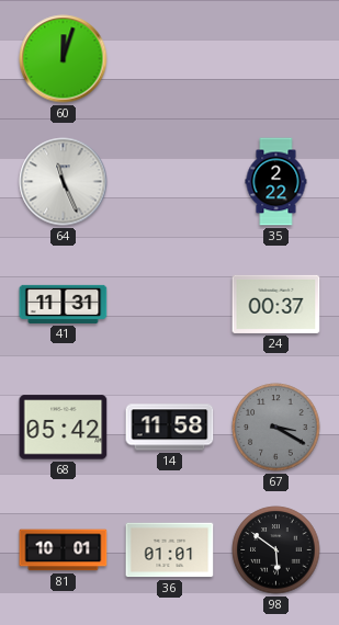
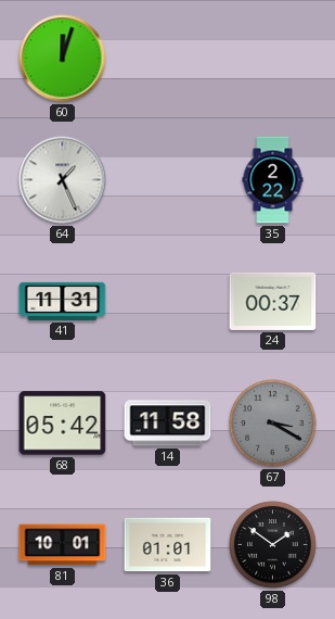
64: 11:26 -> 1:26 (63, 180)
98: 5:51 -> 1:51 (273, 545)
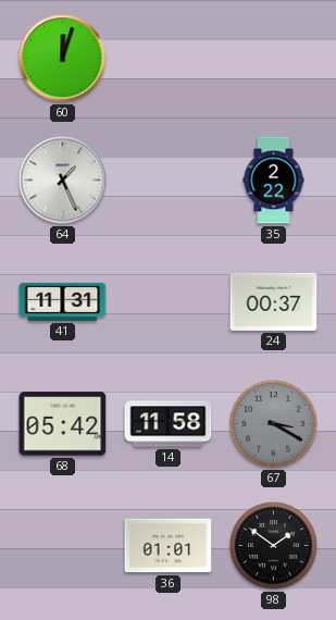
81: 10:01 -> none (63, 545)
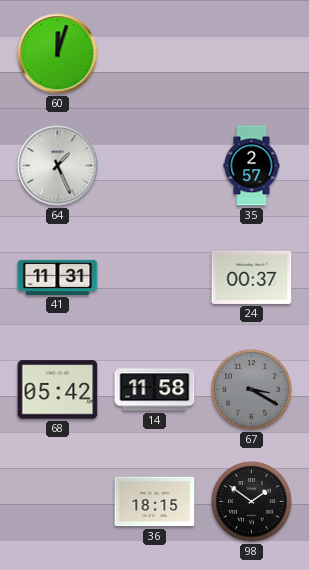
35: 2:22 -> 2:57 (252, 166)
36: 01:01 -> 18:15 (155, 502)
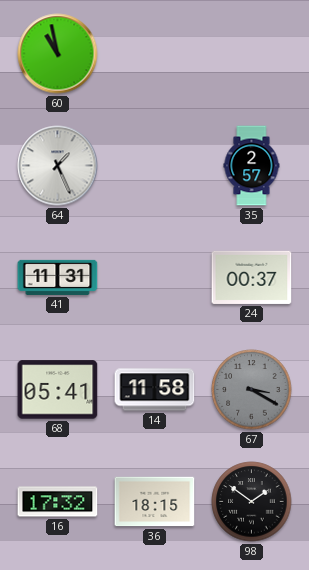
60: 12:03 -> 10:58 (58, 54)
68: 05:42 -> 05:41 (58, 390)
16: none -> 17:32 (58, 502)
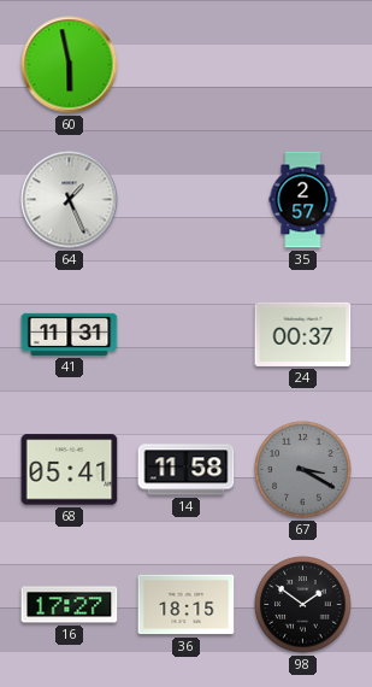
60: 10:58 -> 5:58 (70, 65)
16: 17:32 -> 17:27 (70, 605)
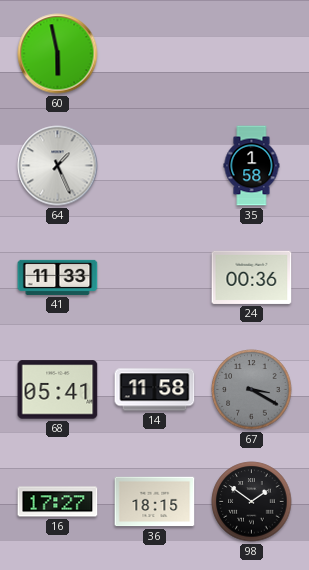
35: 2:57 -> 1:58 (252, 166)
41: 11:31 -> 11:33 (58, 277)
24: 00:37 -> 00:36 (252, 277)
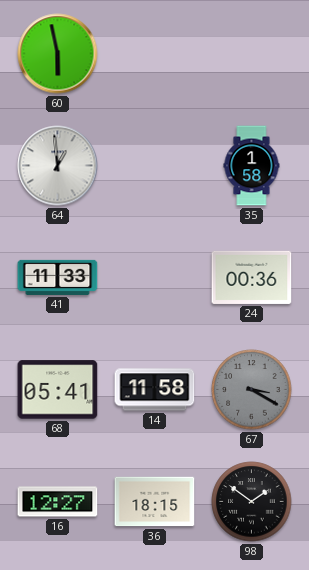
64: 1:26 -> 12:59 (58, 166)
16: 17:27 -> 12:27 (58, 502)
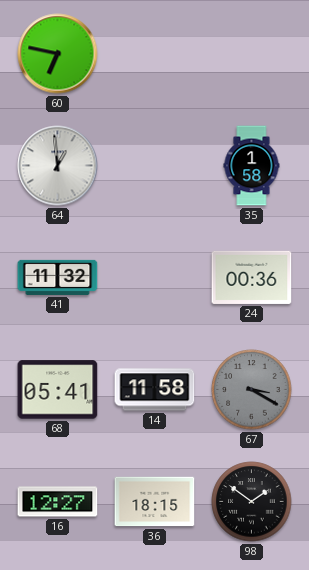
60: 5:58 -> 6:47 (58, 54)
41: 11:33 -> 11:32 (58, 277)
